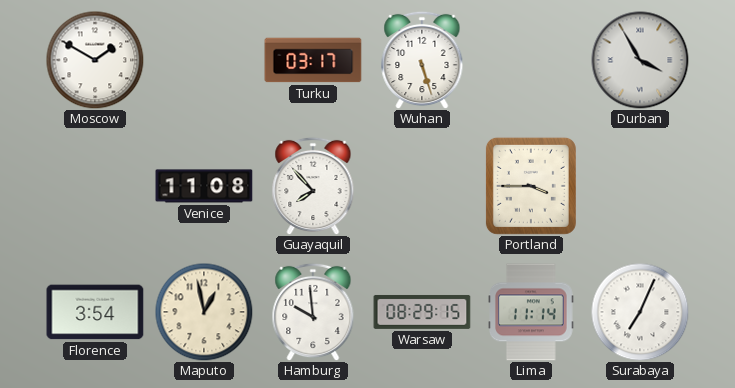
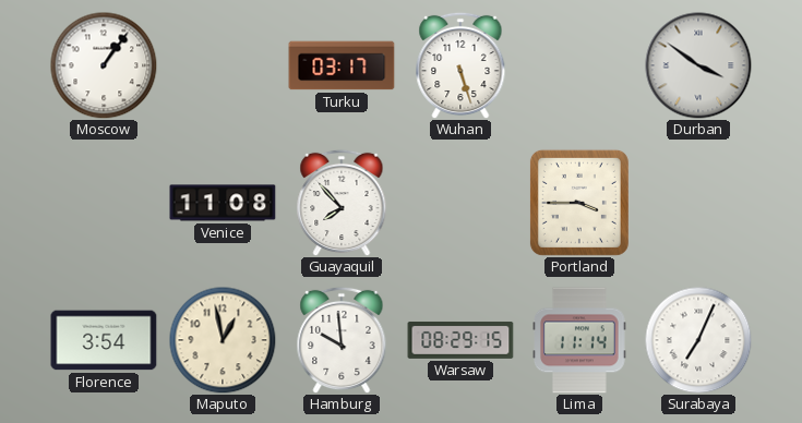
Moscow: 1:50 -> 1:06 (104, 65)
Durban: 3:55 -> 3:51 (698, 65)
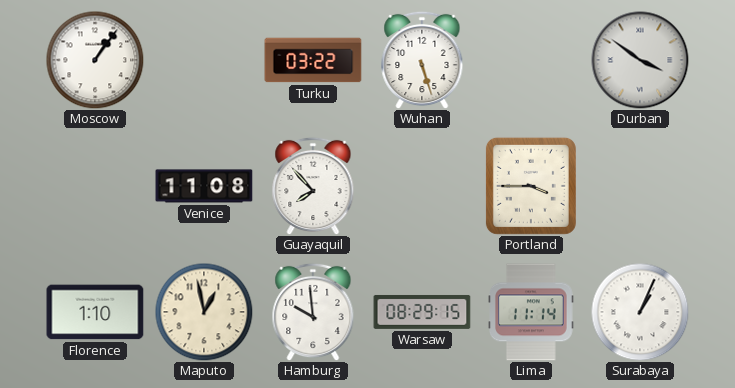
Turku: 03:17 -> 03:22 (313, 60)
Florence: 3:54 -> 1:10 (95, 312)
Surabaya: 7:04 -> 1:04 (640, 312)
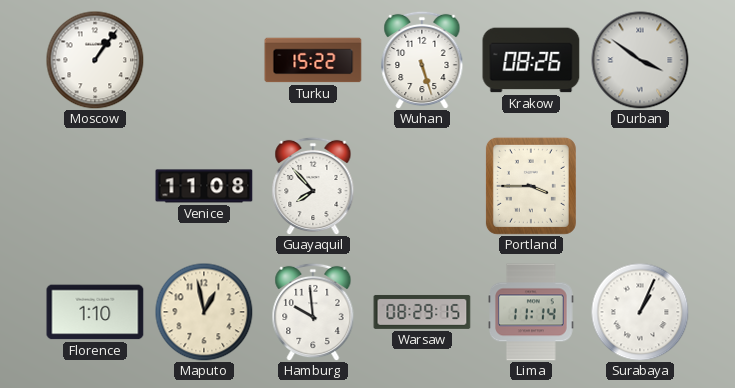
Turku: 03:22 -> 15:22 (313, 60)
Krakow: none -> 08:26 (531, 60)
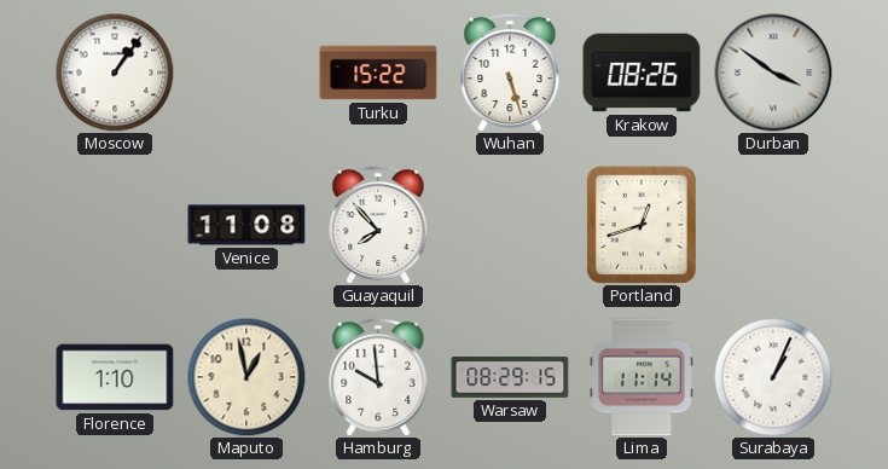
Portland: 3:45 -> 12:42 (642, 225)
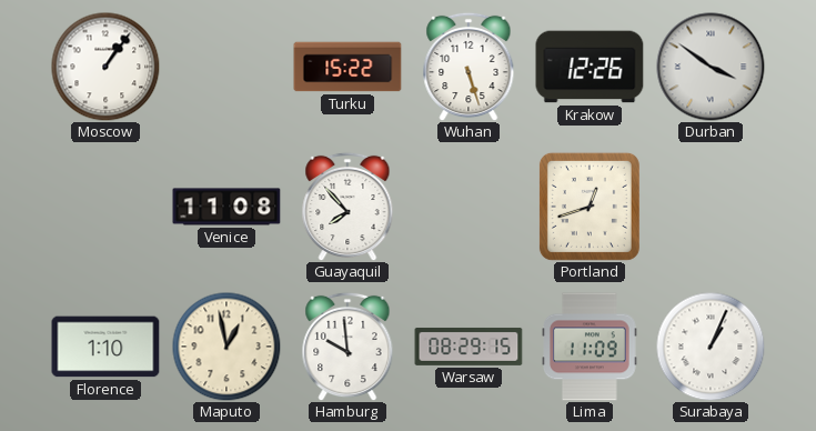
Krakow: 08:26 -> 12:26 (590, 67)
Lima: 11:14 -> 11:09 (591, 347)
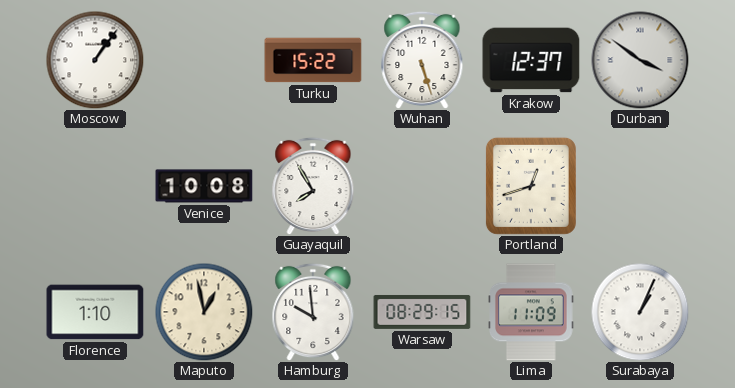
Krakow: 12:26 -> 12:37 (531, 60)
Venice: 11:08 -> 10:08 (204, 186)
Guayaquil: 7:53 -> 7:55 (313, 186)
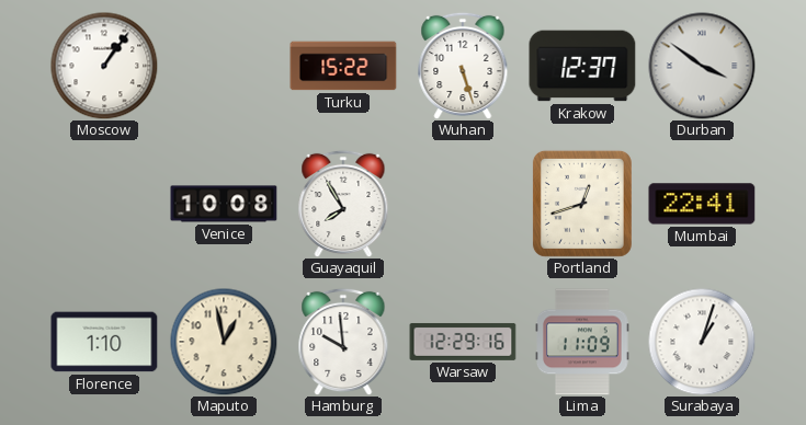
Mumbai: none -> 22:41 (702, 204)
Warsaw: 08:29 -> 12:29 (463, 342)
Surabaya: 1:04 -> 1:03 (702, 342)
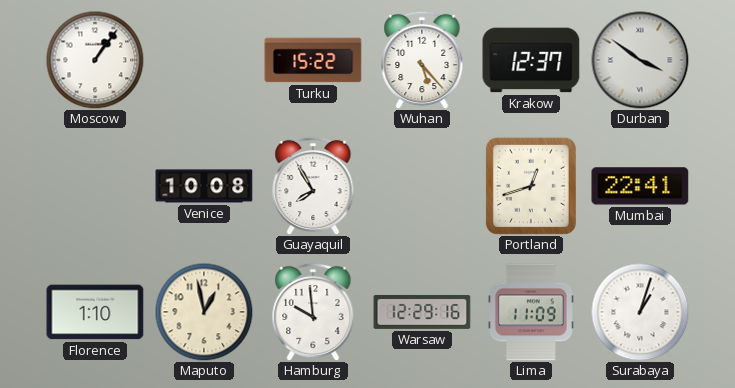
Wuhan: 5:27 -> 5:23 (422, 60)
